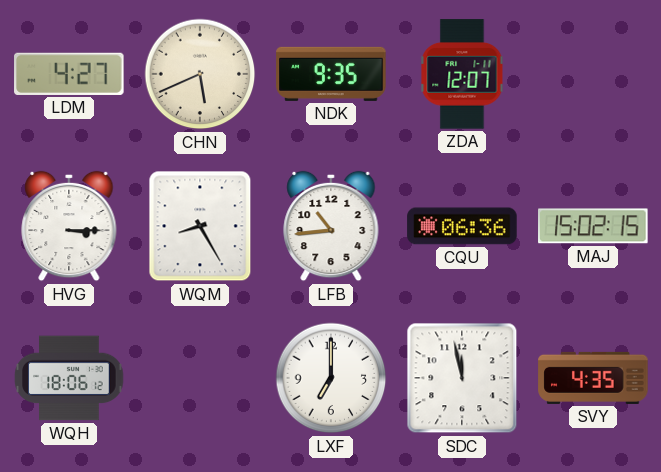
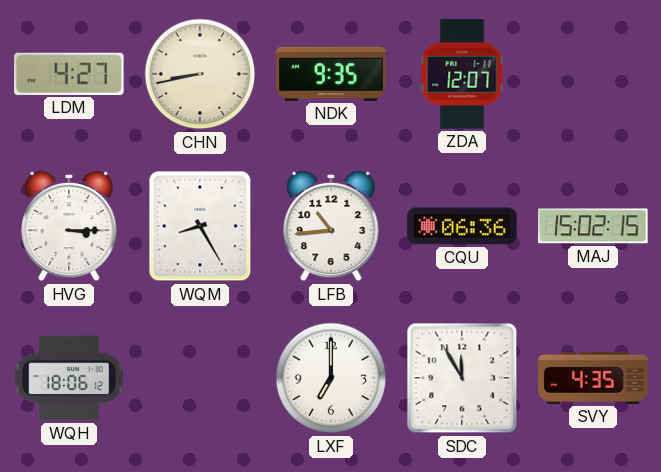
CHN: 5:41 -> 8:43 (200, 74)
SDC: 11:58 -> 11:55 (462, 378)
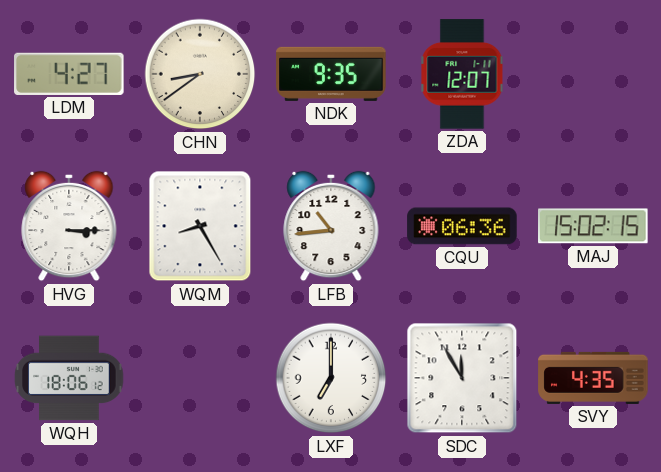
CHN: 8:43 -> 8:39 (200, 74)
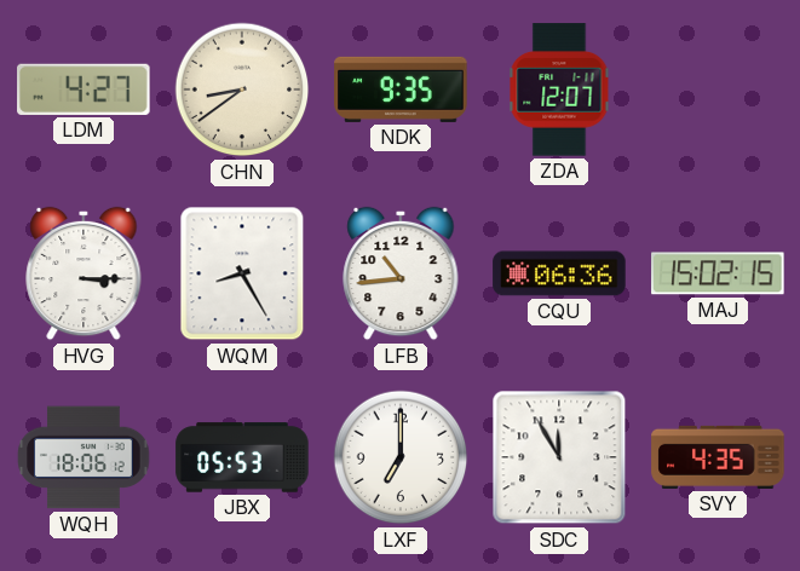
JBX: none -> 05:53 (242, 457)
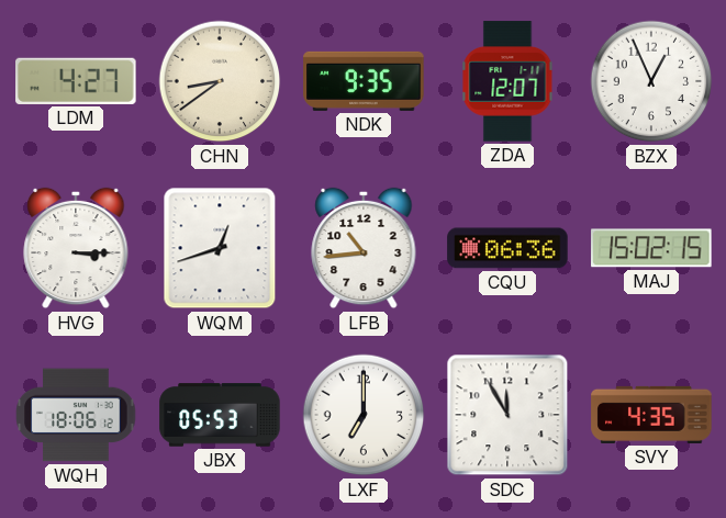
BZX: none -> 12:56 (651, 81)
WQM: 8:25 -> 12:42 (220, 248)
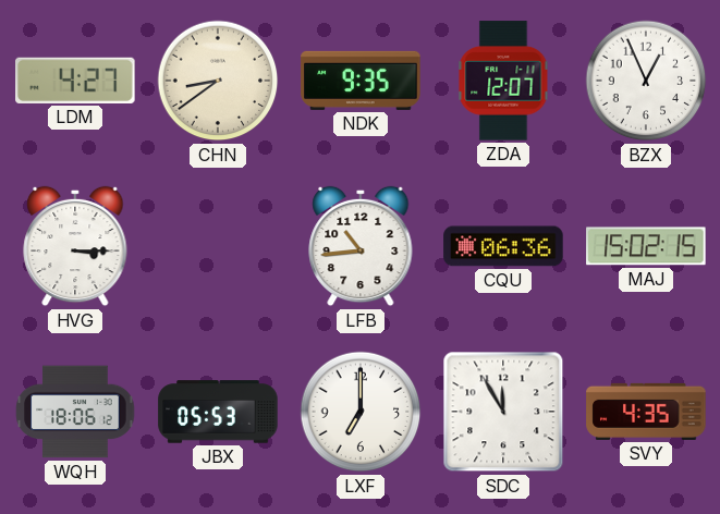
WQM: 12:42 -> none (220, 248)
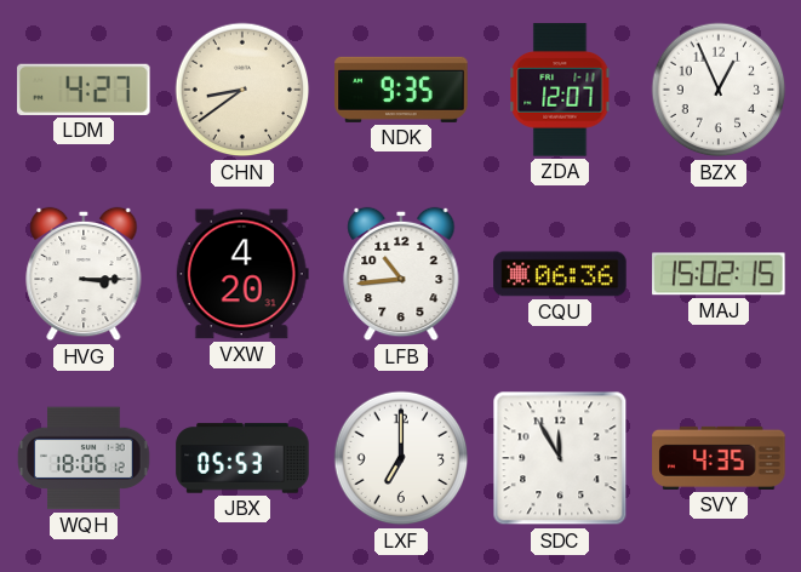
VXW: none -> 4:20 (242, 274)
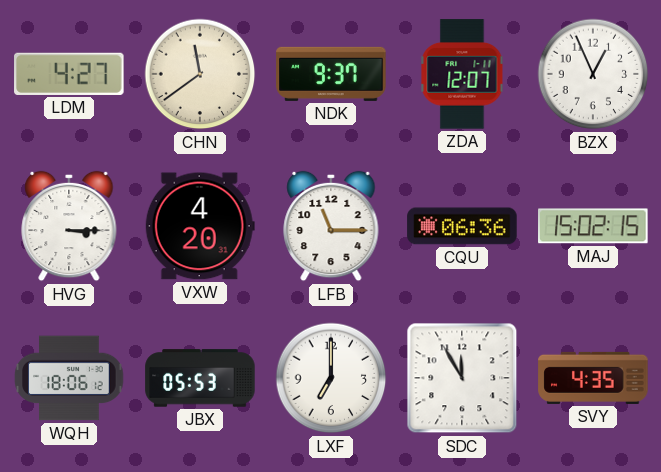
CHN: 8:39 -> 11:39 (200, 74)
NDK: 9:35 -> 9:37 (331, 74)
LFB: 10:44 -> 11:15 (331, 226)
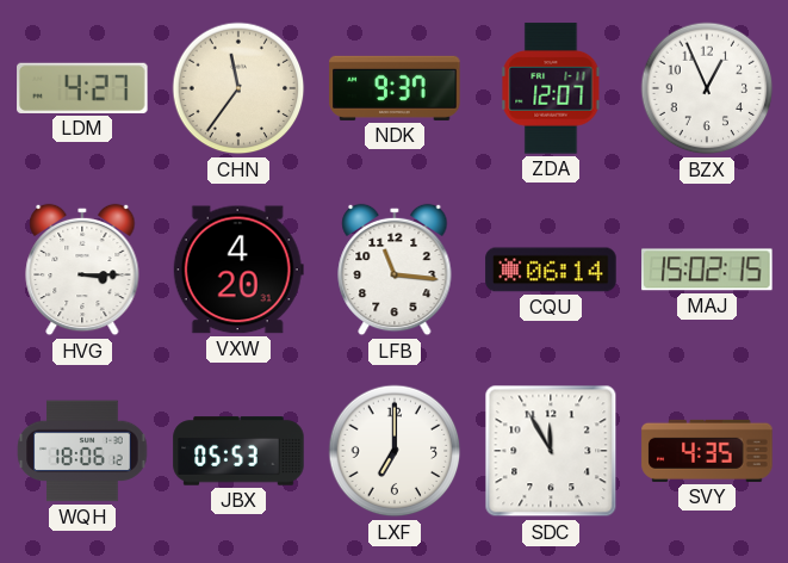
CHN: 11:39 -> 11:36 (238, 88)
LFB: 11:15 -> 11:16 (395, 270)
CQU: 06:36 -> 06:14 (551, 270)
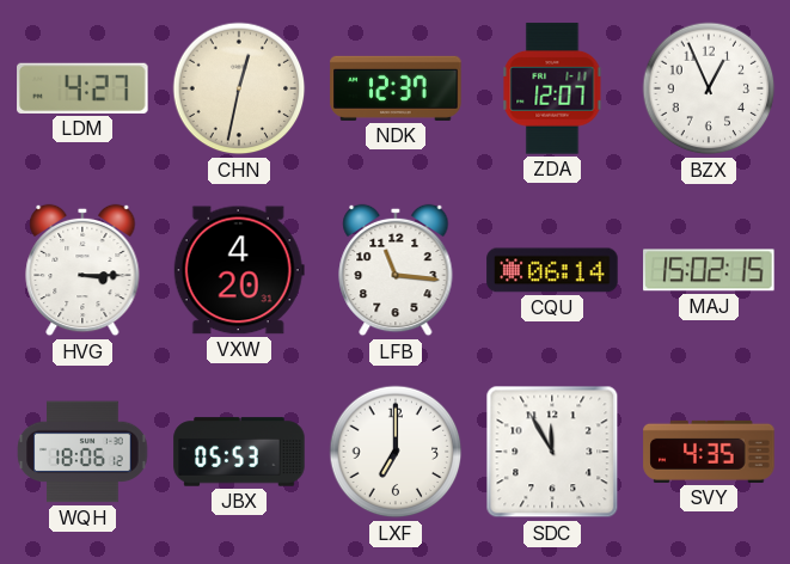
CHN: 11:36 -> 12:32 (239, 88)
NDK: 9:37 -> 12:37 (396, 88)
